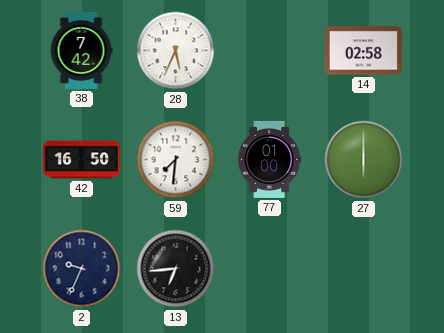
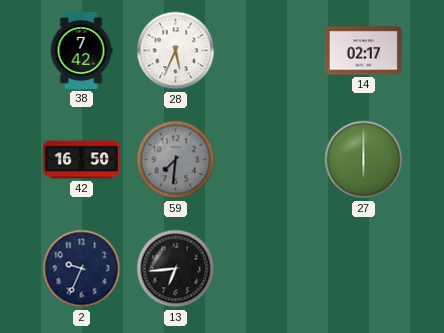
14: 02:58 -> 02:17 (363, 51)
59 dial: white -> grey (176, 160)
77: 01:00 -> none (270, 159)
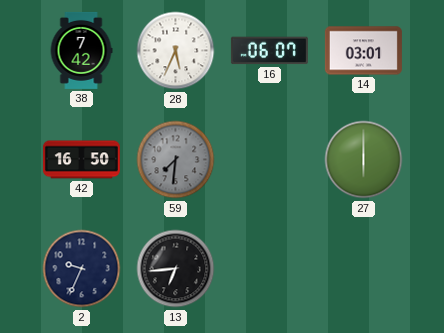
16: none -> 06:07 (269, 51)
14: 02:17 -> 03:01 (363, 51)
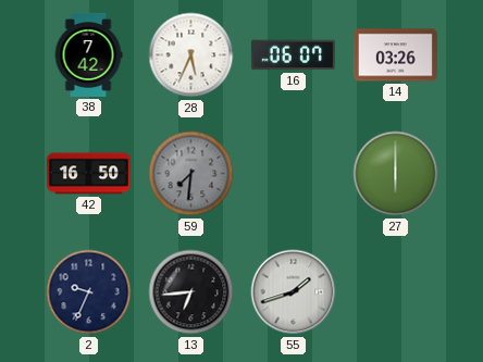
14: 03:01 -> 03:26 (395, 55)
55: none -> 1:42 (294, 292)
